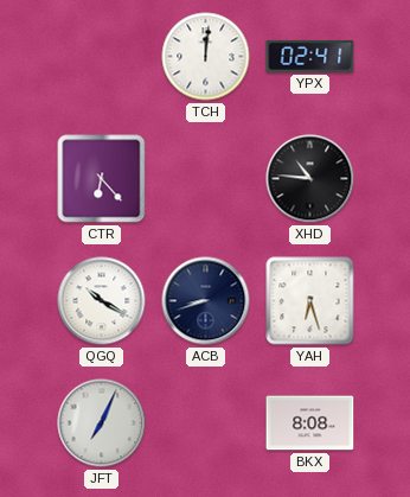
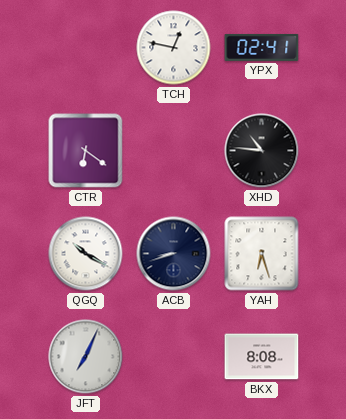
TCH: 12:01 -> 12:47 (174, 48)
CTR: 6:23 -> 6:21 (86, 151)
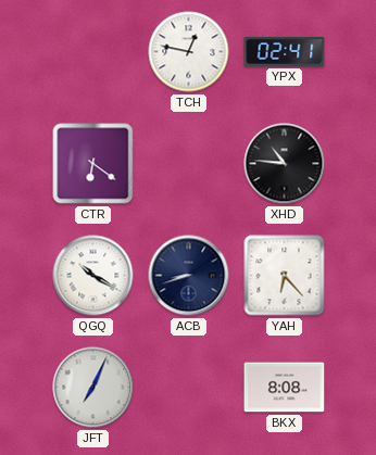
YAH: 6:27 -> 6:23 (285, 276)
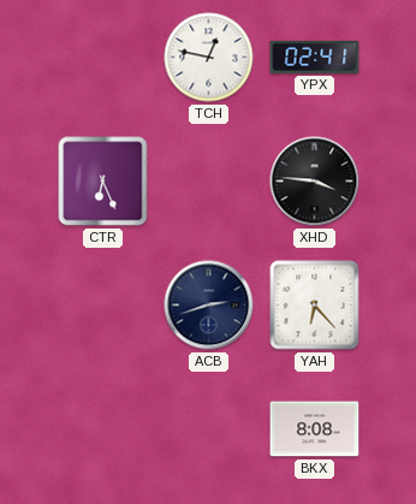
CTR: 6:21 -> 6:26 (103, 182)
XHD: 10:46 -> 3:46 (315, 182)
QGQ: 10:20 -> none (93, 276)
ACB: 8:42 -> 2:42 (209, 306)
JFT: 7:04 -> none (93, 388)
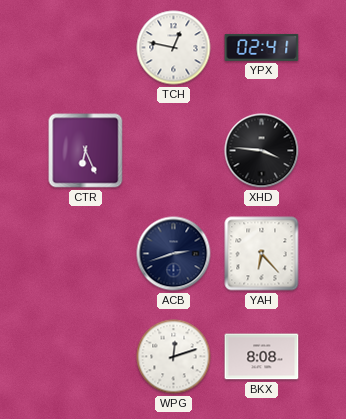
WPG: none -> 12:12 (174, 357)
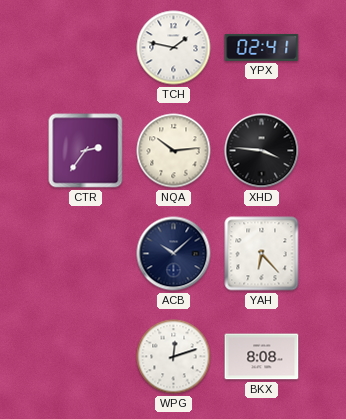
TCH: 12:47 -> 1:47 (174, 48)
CTR: 6:26 -> 2:36 (86, 151)
NQA: none -> 10:14 (174, 151)
ACB: 2:42 -> 10:08 (174, 254)
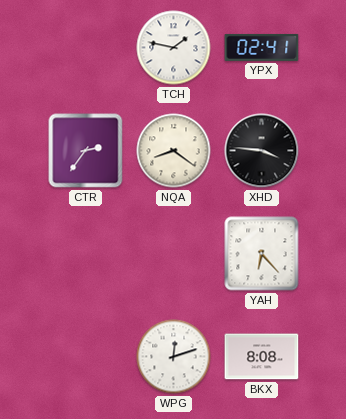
NQA: 10:14 -> 8:21 (174, 151)
ACB: 10:08 -> none (174, 254)
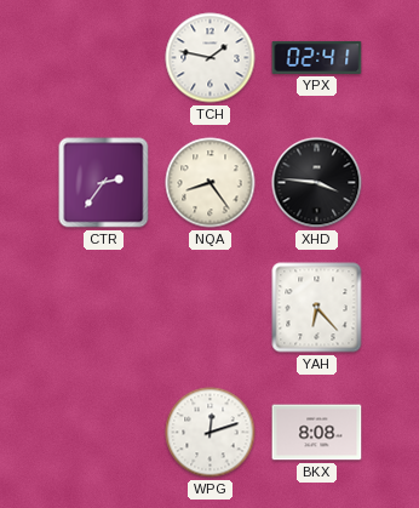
NQA: 8:21 -> 8:24 (211, 183)
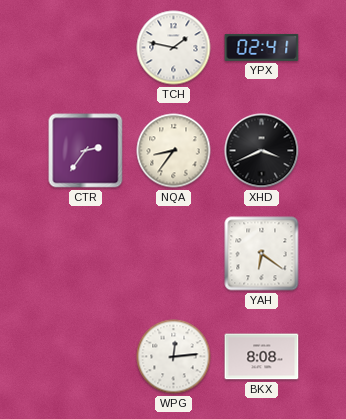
NQA: 8:24 -> 8:36 (174, 151)
XHD: 3:46 -> 3:41 (262, 151)
YAH: 6:23 -> 6:21 (262, 254)
WPG: 12:12 -> 12:14 (174, 357)
